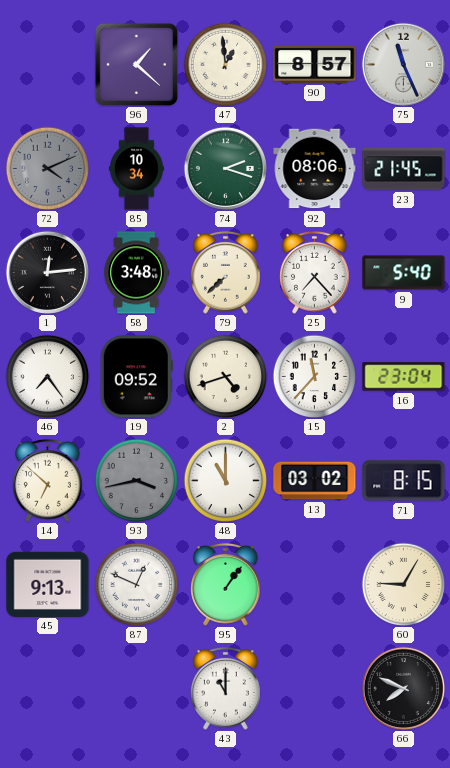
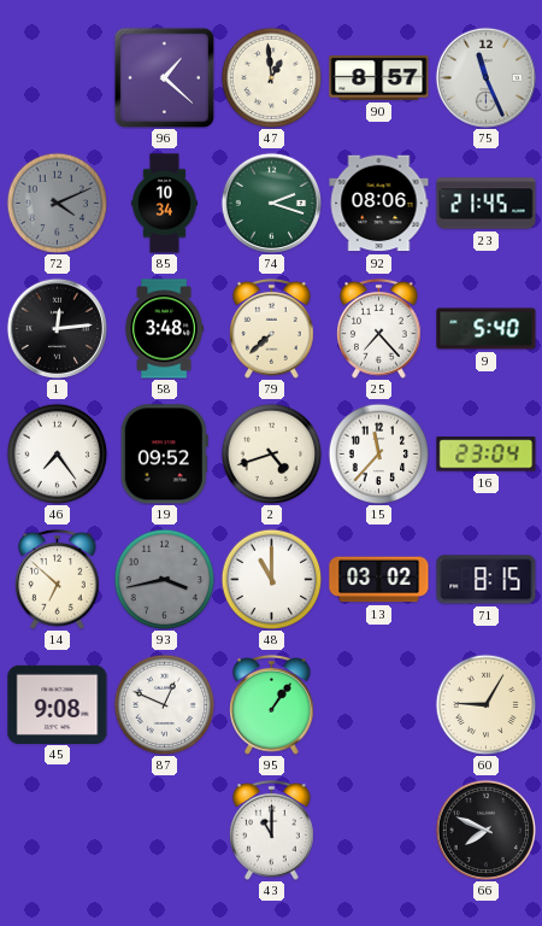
45: 9:13 -> 9:08 (58, 704)
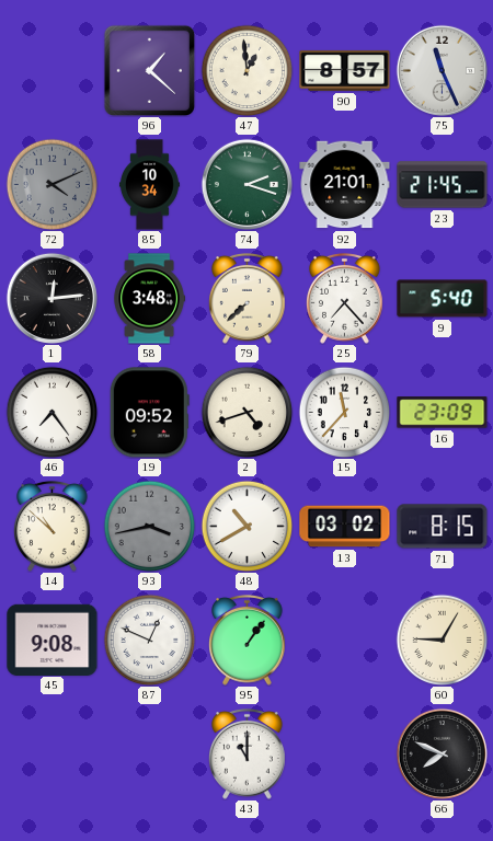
92: 08:06 -> 21:01 (345, 185)
16: 23:04 -> 23:09 (443, 413)
14: 6:52 -> 10:52 (53, 527)
48: 11:00 -> 10:40 (246, 526)
